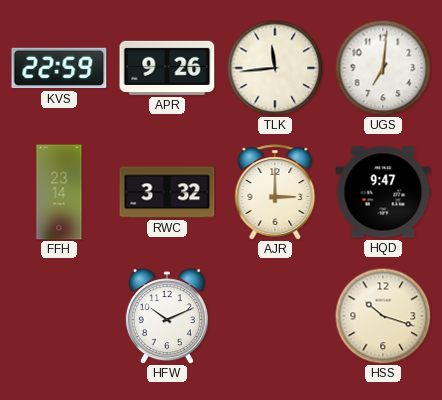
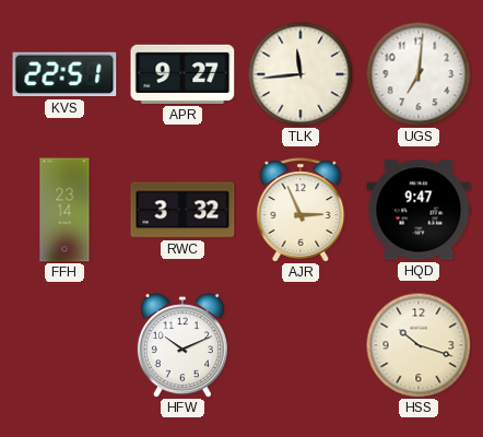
KVS: 22:59 -> 22:51 (64, 74)
APR: 9:26 -> 9:27 (182, 74)
AJR: 3:00 -> 2:56 (301, 210)
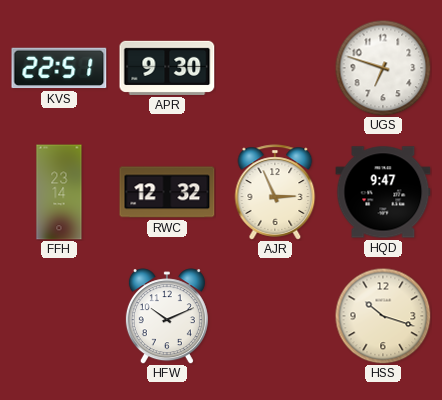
APR: 9:27 -> 9:30 (167, 68)
TLK: 11:44 -> none (301, 74)
UGS: 7:01 -> 6:48 (383, 68)
RWC: 3:32 -> 12:32 (167, 192)
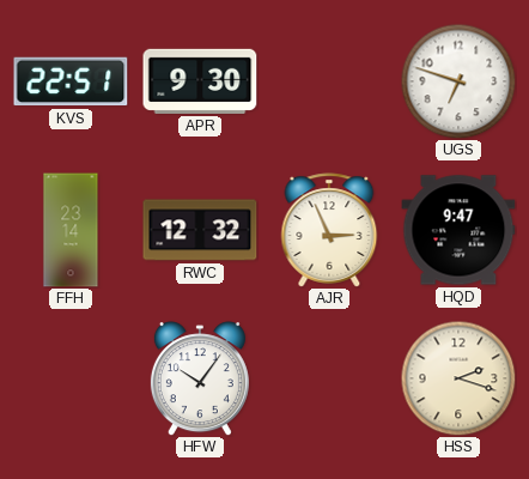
HFW: 10:11 -> 10:06 (200, 378)
HSS: 10:18 -> 2:18 (458, 378)
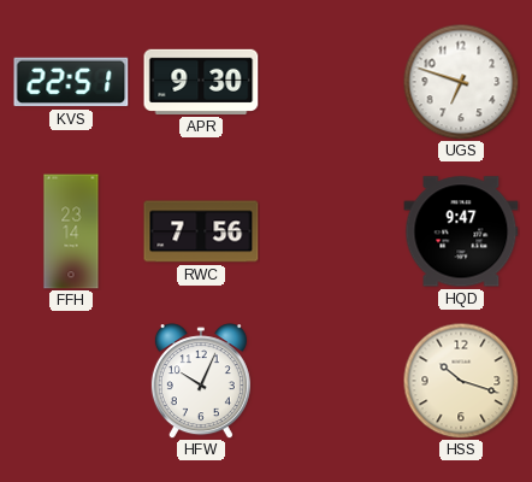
RWC: 12:32 -> 7:56 (201, 231)
AJR: 2:56 -> none (329, 230)
HFW: 10:06 -> 10:04 (201, 381)
HSS: 2:18 -> 10:18 (461, 381)
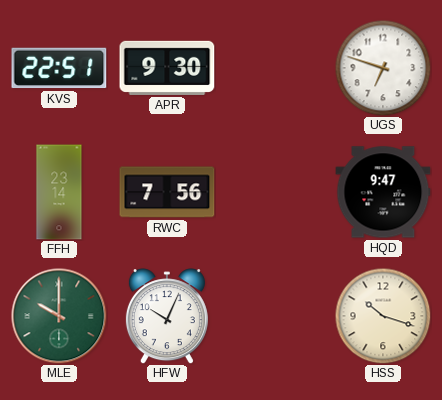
MLE: none -> 10:00 (59, 316)
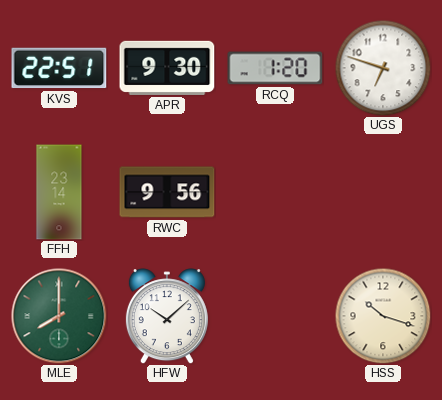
RCQ: none -> 1:20 (275, 68)
RWC: 7:56 -> 9:56 (167, 192)
HQD: 9:47 -> none (383, 192)
MLE: 10:00 -> 8:00 (59, 316)
HFW: 10:04 -> 10:08 (167, 316)
